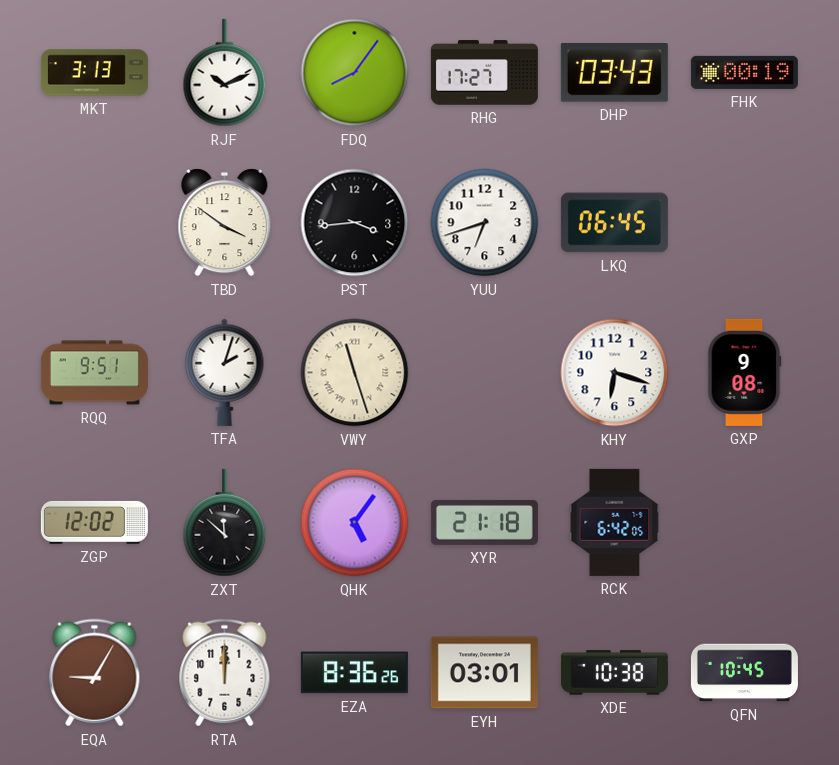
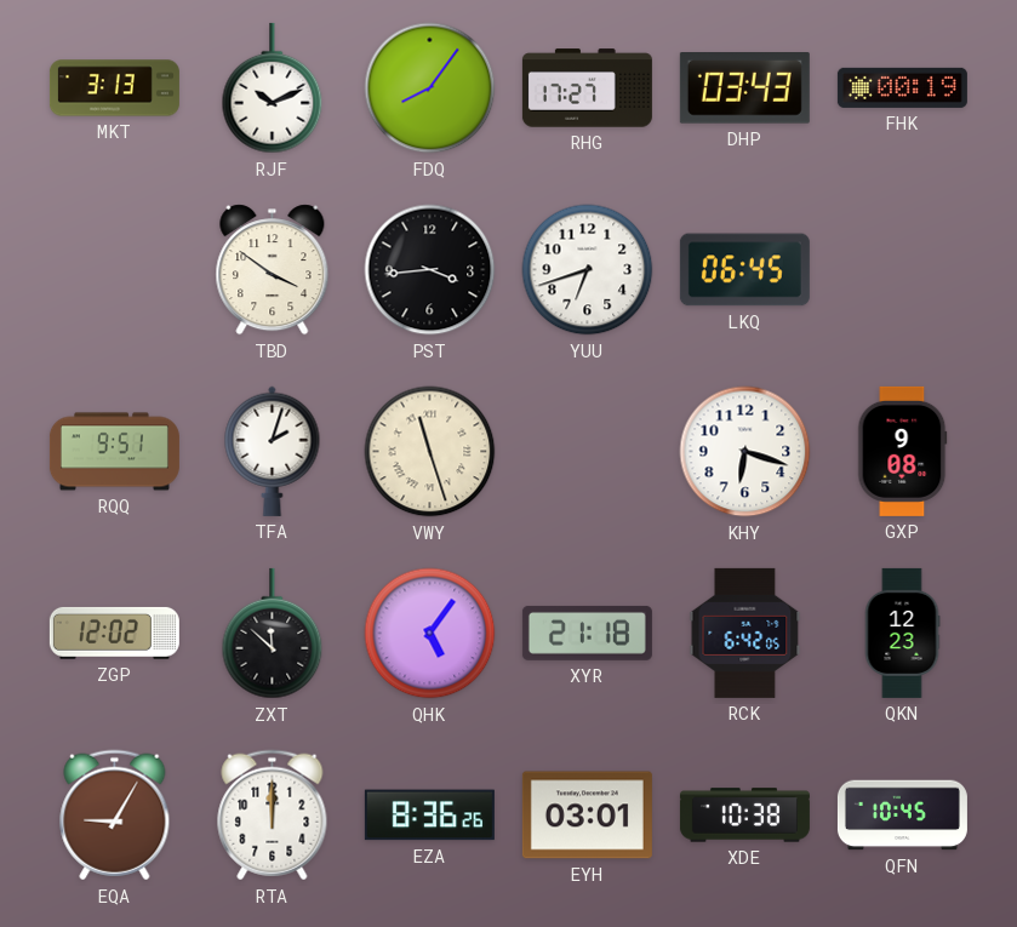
QKN: none -> 12:23 (902, 633)
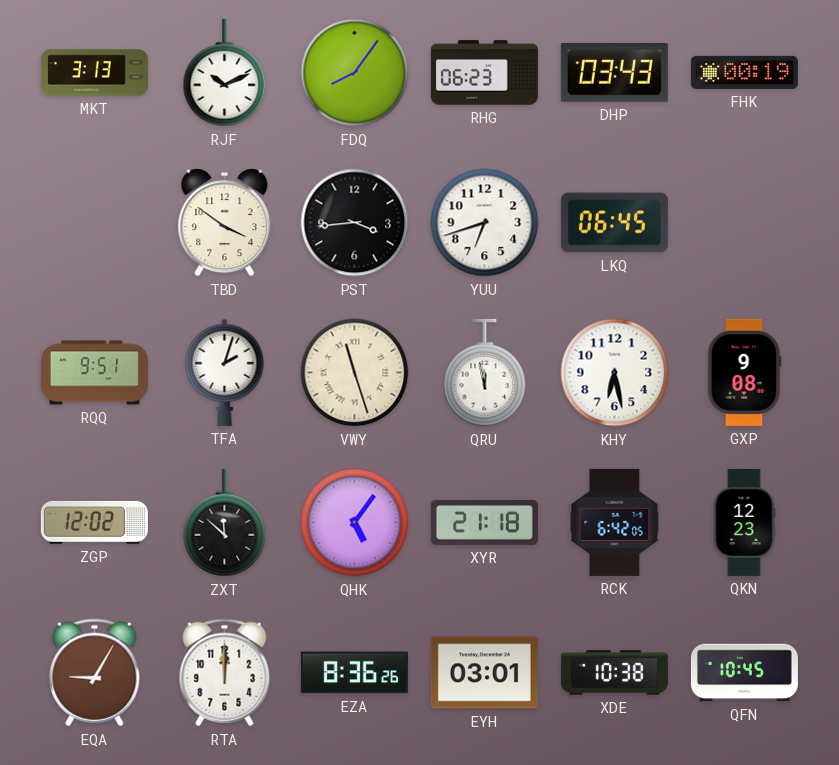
RHG: 17:27 -> 06:23 (484, 73)
QRU: none -> 11:58 (485, 373)
KHY: 6:18 -> 6:28 (615, 373)
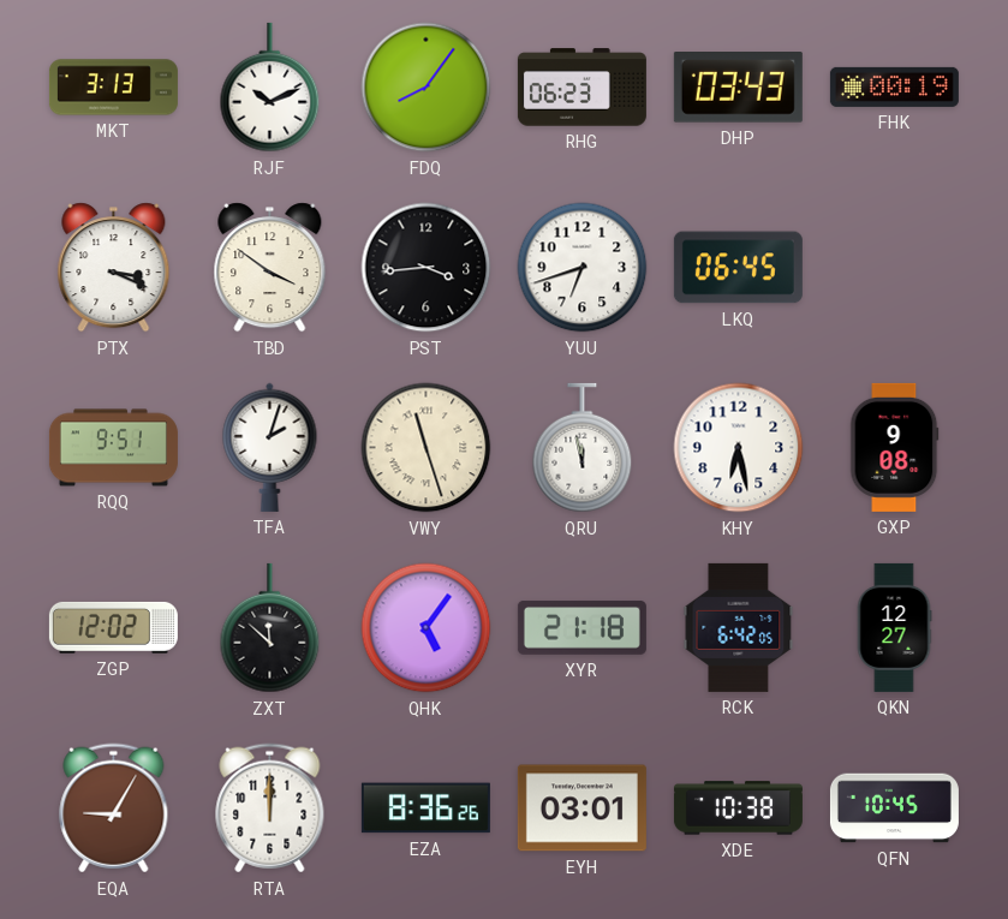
PTX: none -> 3:19 (114, 268)
QKN: 12:23 -> 12:27 (894, 627)
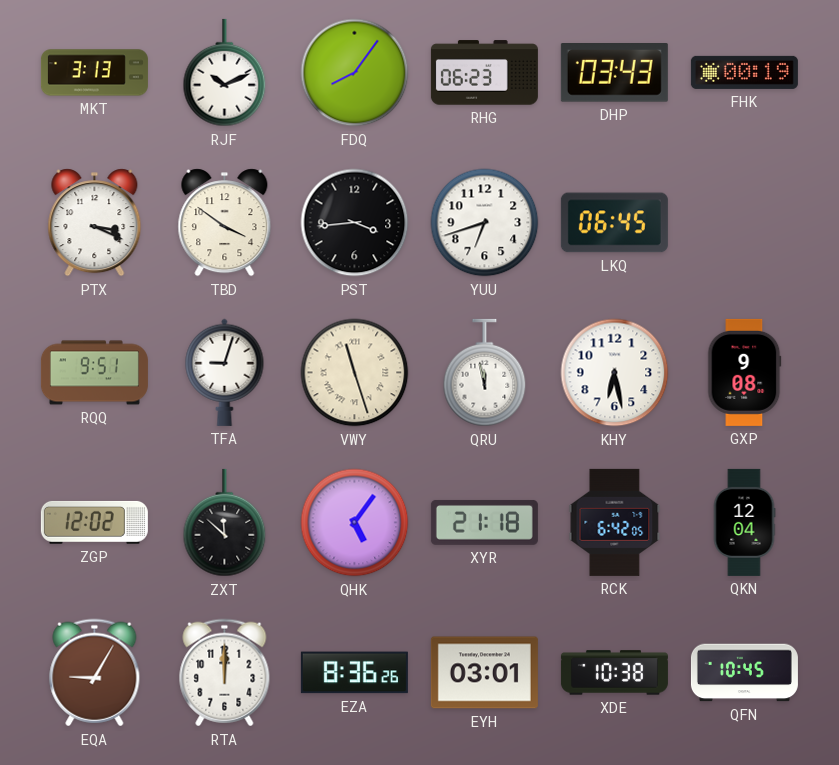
TFA: 2:03 -> 9:03 (225, 372)
QKN: 12:27 -> 12:04 (744, 522)
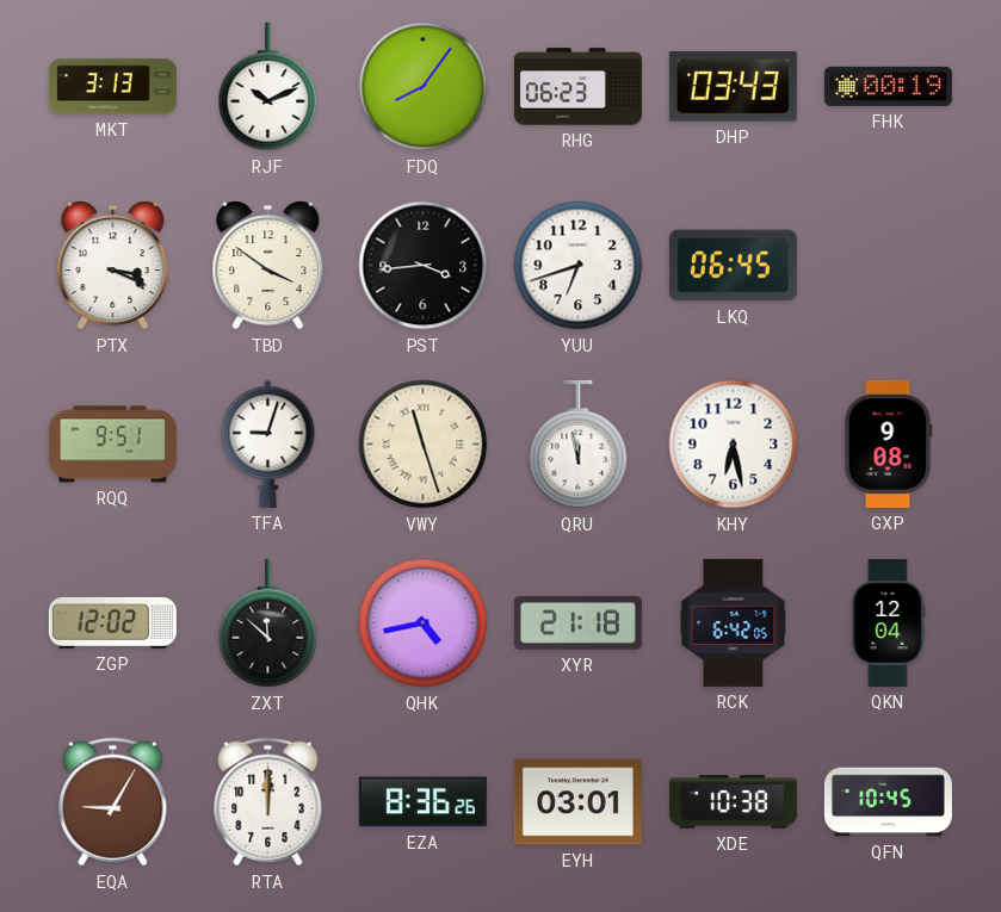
QHK: 5:06 -> 4:43 (424, 623)
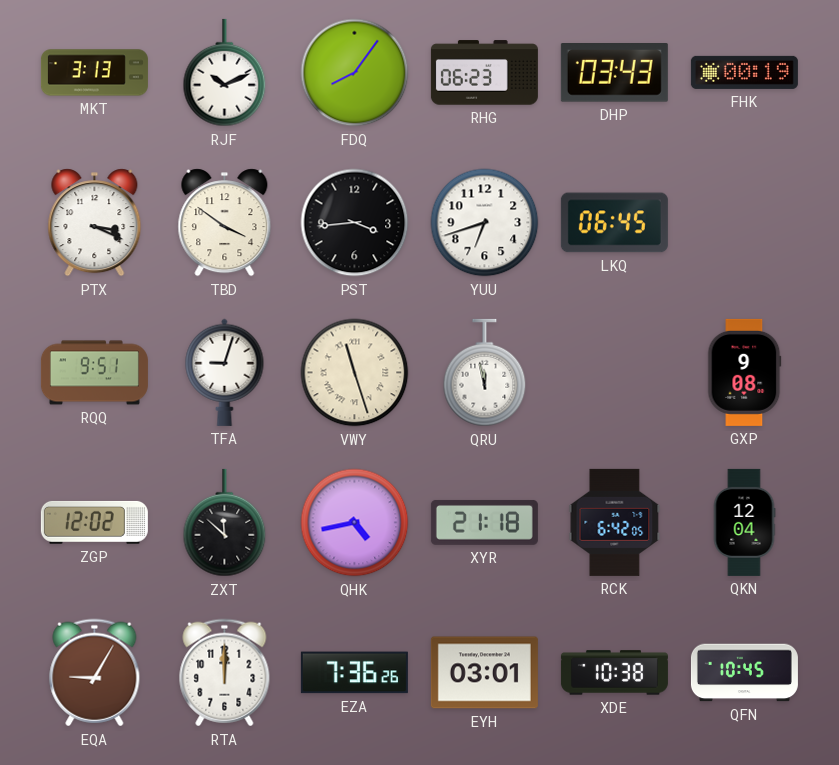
KHY: 6:28 -> none (734, 445)
EZA: 8:36 -> 7:36 (354, 673)
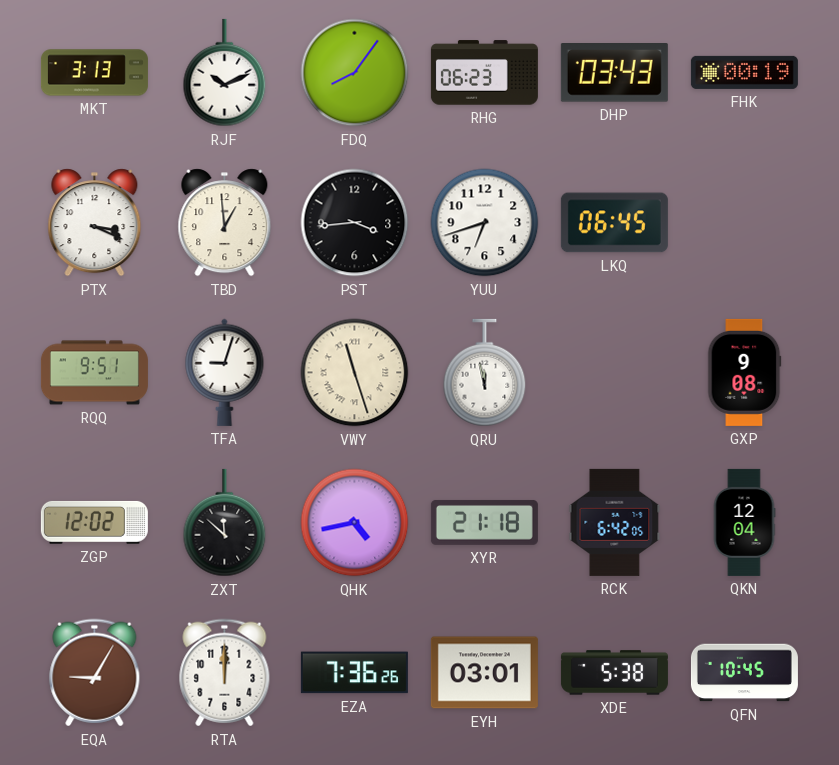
TBD: 3:51 -> 12:59 (225, 223)
XDE: 10:38 -> 5:38 (614, 673)
